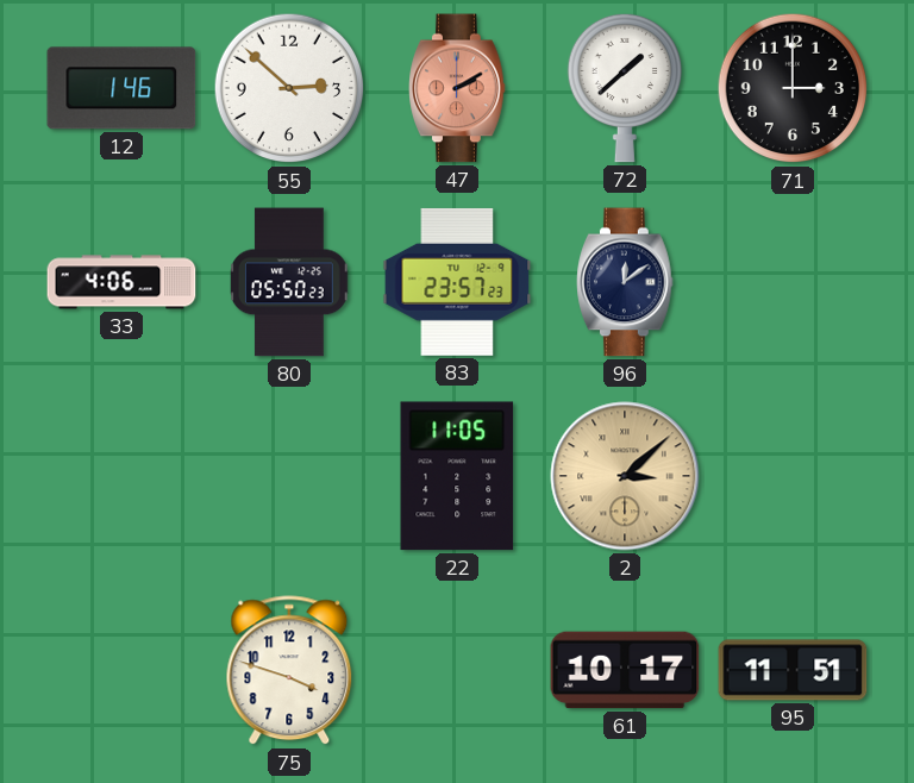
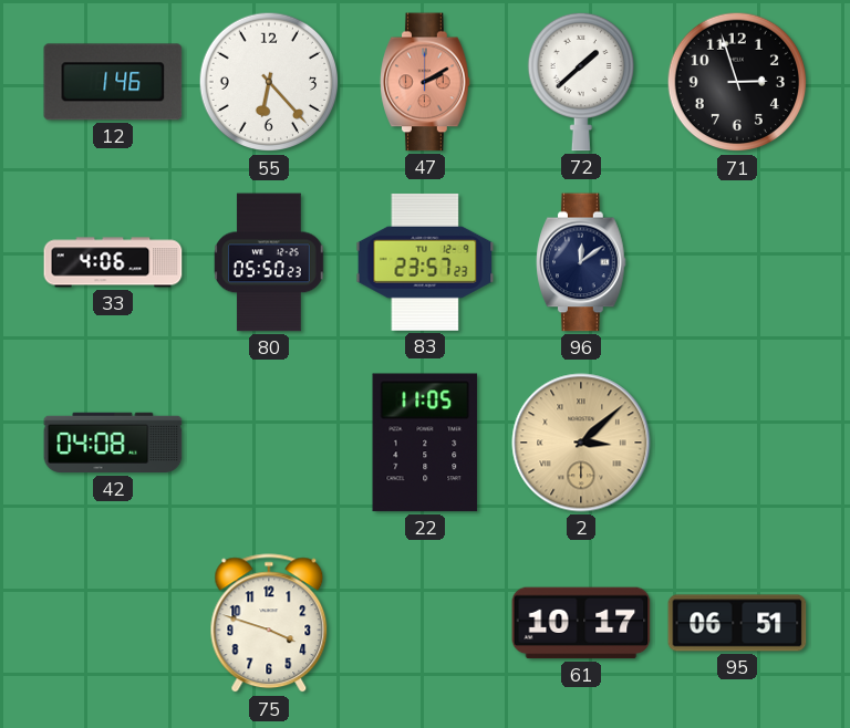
55: 2:52 -> 6:23 (269, 82)
71: 3:00 -> 2:57 (737, 82)
42: none -> 04:08 (113, 443)
95: 11:51 -> 06:51 (737, 623)
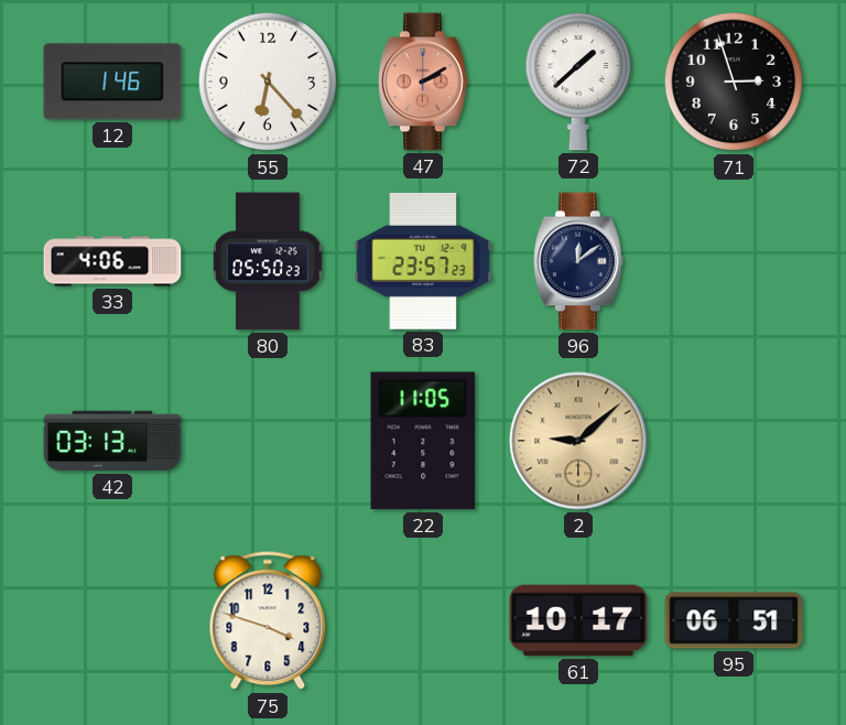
42: 04:08 -> 03:13 (112, 441)
2: 3:08 -> 9:08 (578, 441)
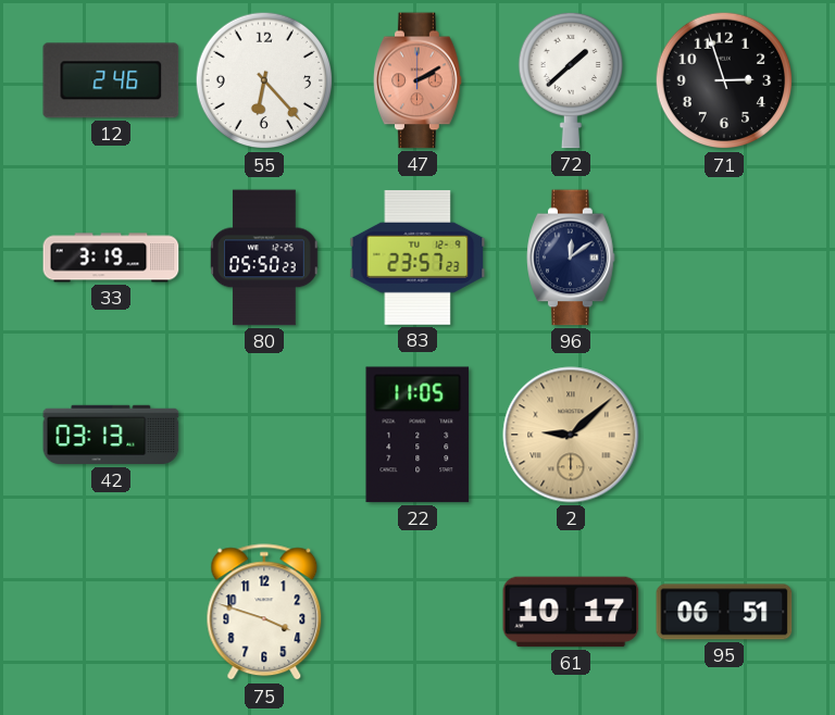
12: 1:46 -> 2:46 (111, 80)
33: 4:06 -> 3:19 (111, 258)
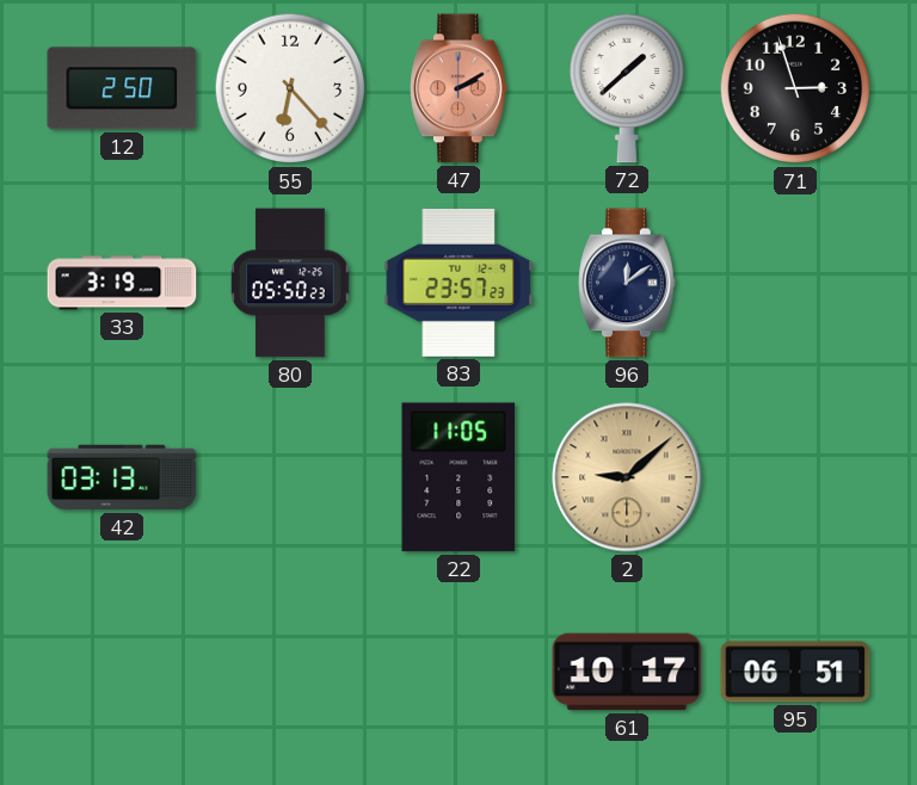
12: 2:46 -> 2:50 (122, 88)
75: 3:48 -> none (264, 613)
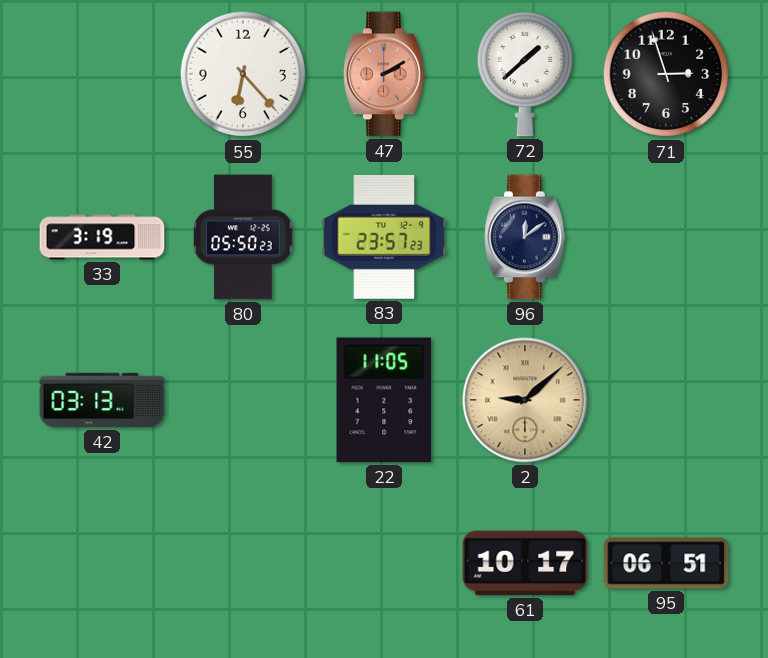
12: 2:50 -> none (122, 88)
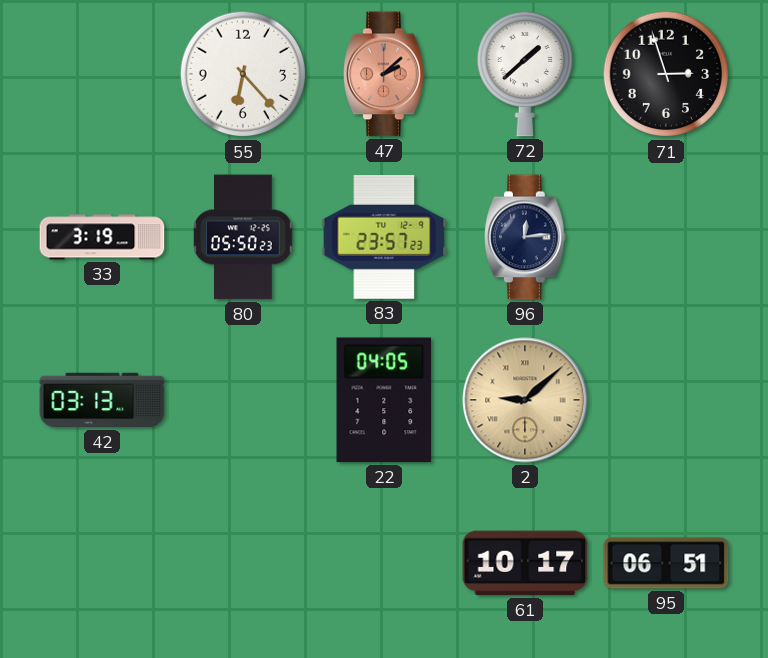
47: 2:10 -> 2:08 (384, 74)
96: 12:09 -> 12:14 (525, 237)
22: 11:05 -> 04:05 (384, 400)
